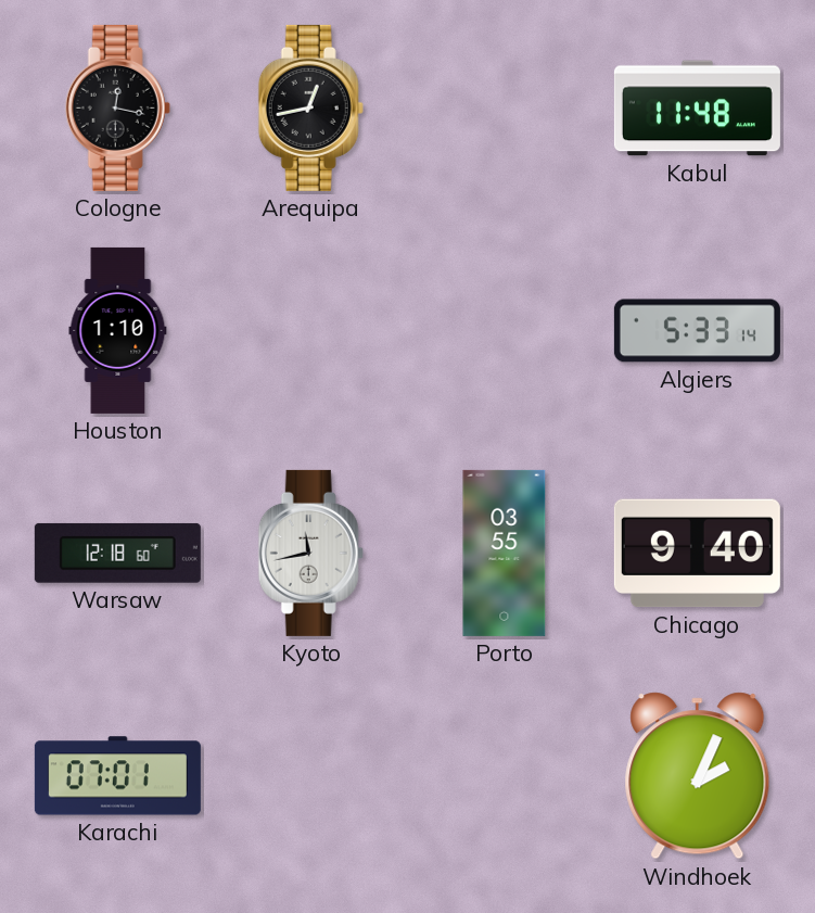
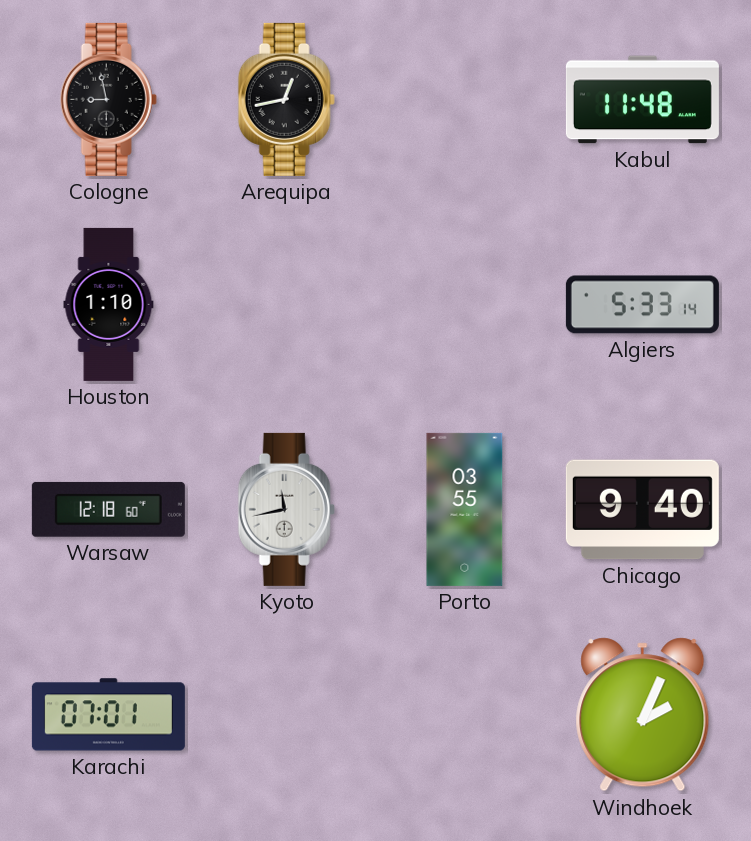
Cologne: 12:17 -> 8:58 (108, 99)
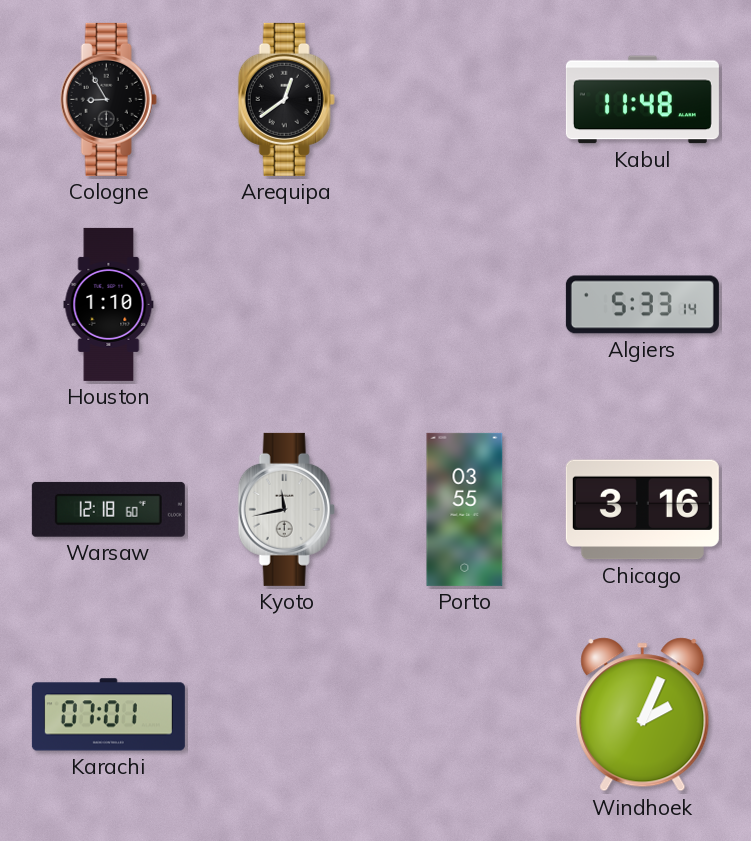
Cologne: 8:58 -> 8:55 (108, 99)
Arequipa: 12:43 -> 12:39 (286, 99)
Chicago: 9:40 -> 3:16 (642, 510)
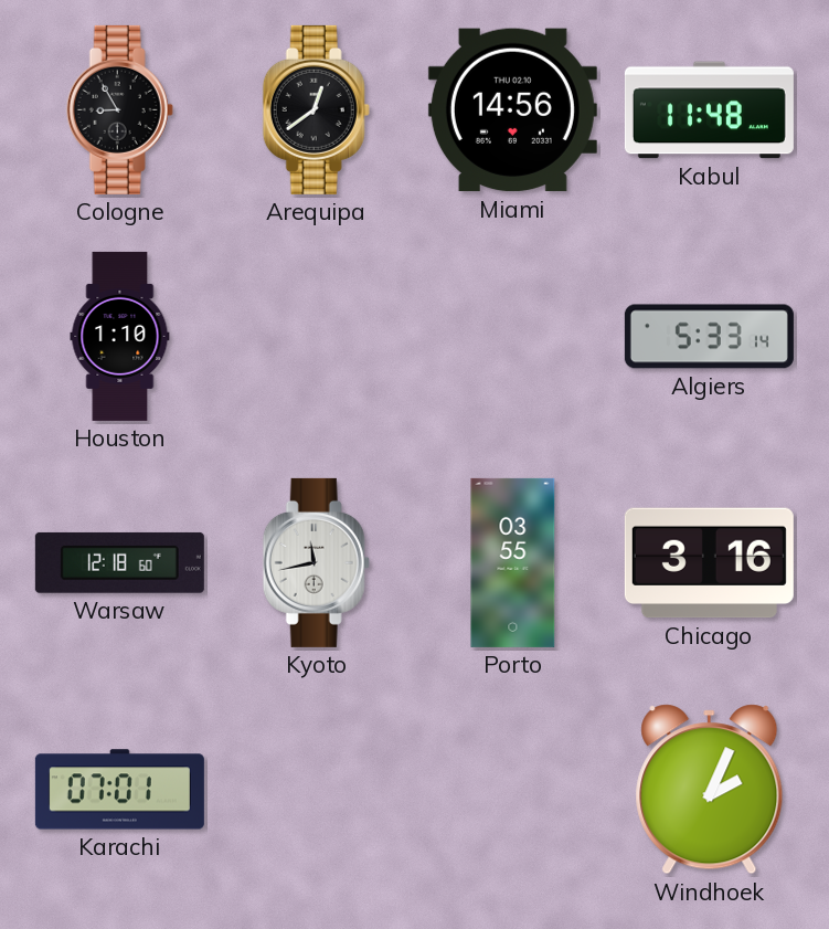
Miami: none -> 14:56 (512, 110)
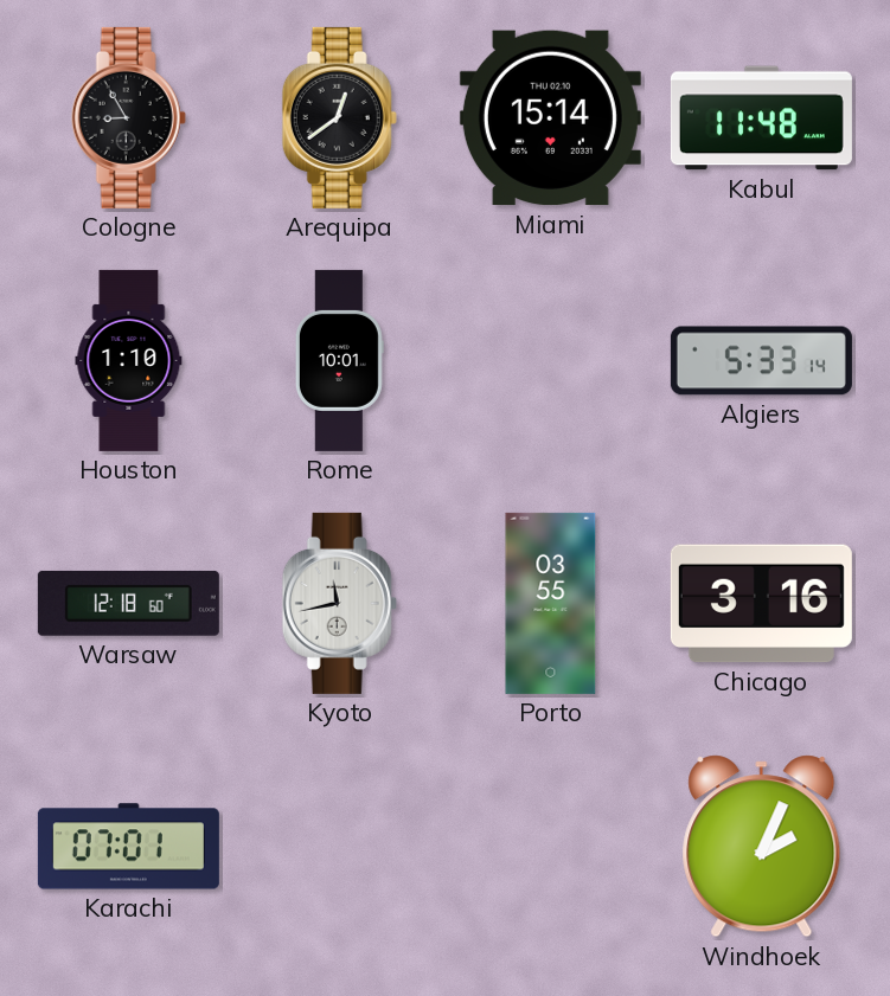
Miami: 14:56 -> 15:14 (550, 118)
Rome: none -> 10:01 (339, 360)
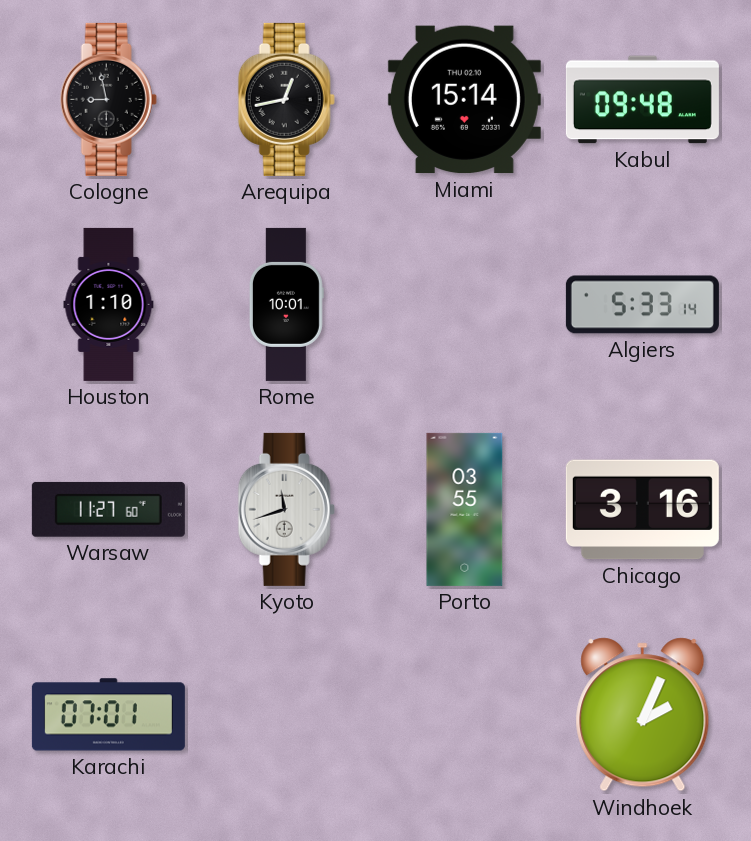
Cologne: 8:55 -> 8:58 (108, 99)
Arequipa: 12:39 -> 12:43 (286, 99)
Kabul: 11:48 -> 09:48 (642, 100)
Warsaw: 12:18 -> 11:27 (108, 509)
Kyoto: 11:43 -> 11:42 (286, 509)
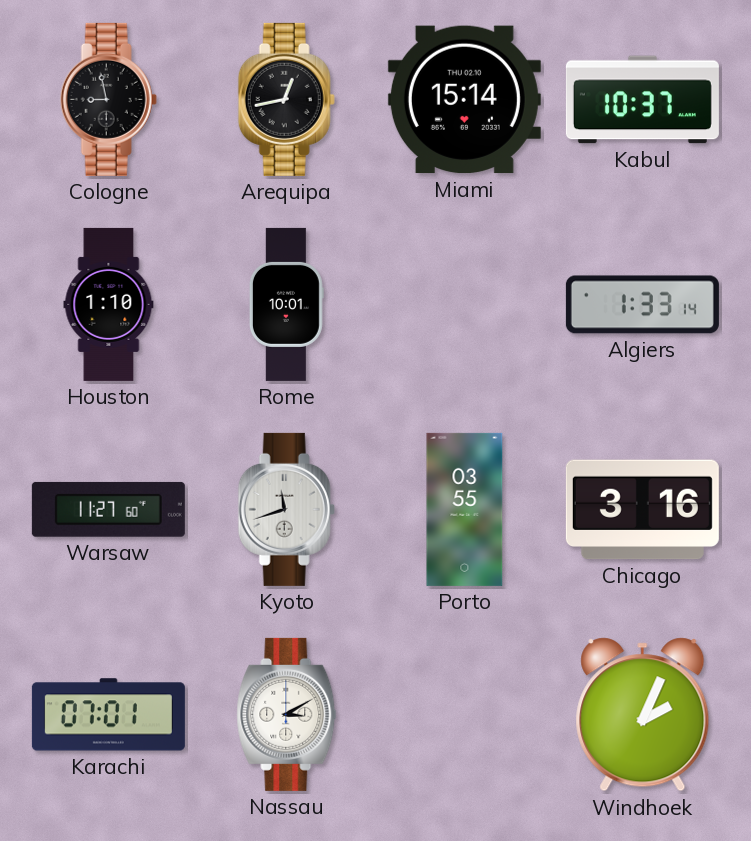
Kabul: 09:48 -> 10:37 (642, 100)
Algiers: 5:33 -> 1:33 (642, 305)
Nassau: none -> 3:10 (287, 714)
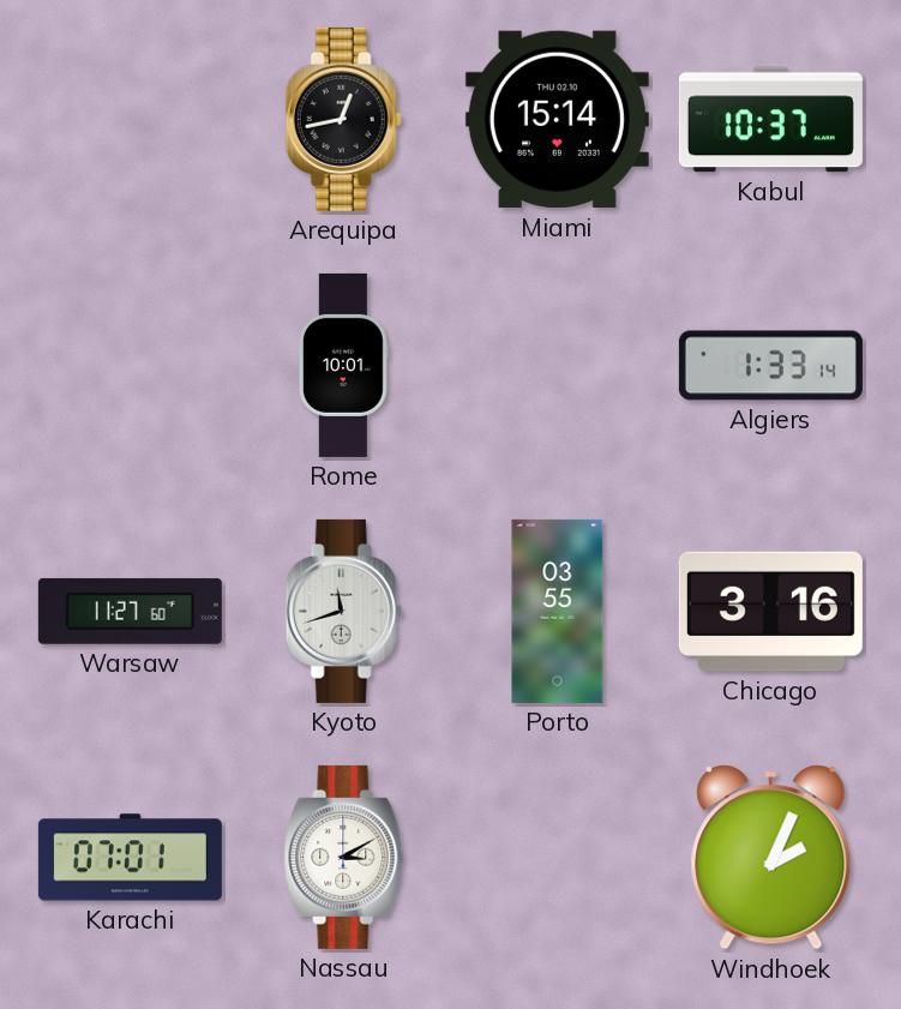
Cologne: 8:58 -> none (108, 99)
Houston: 1:10 -> none (109, 304)
